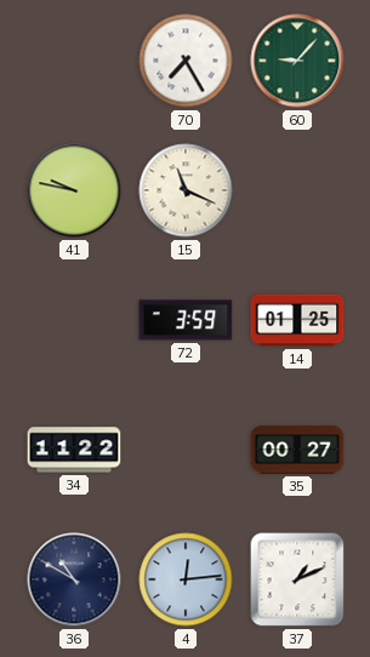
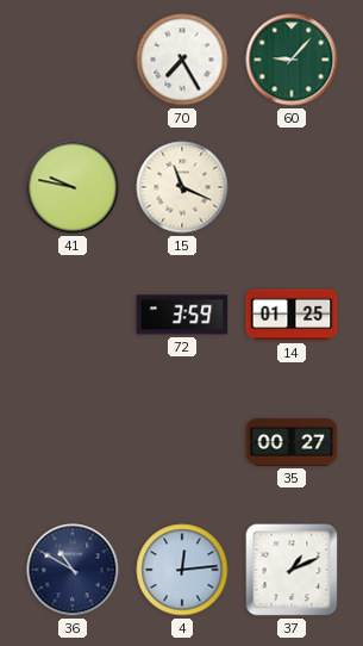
34: 11:22 -> none (74, 450)
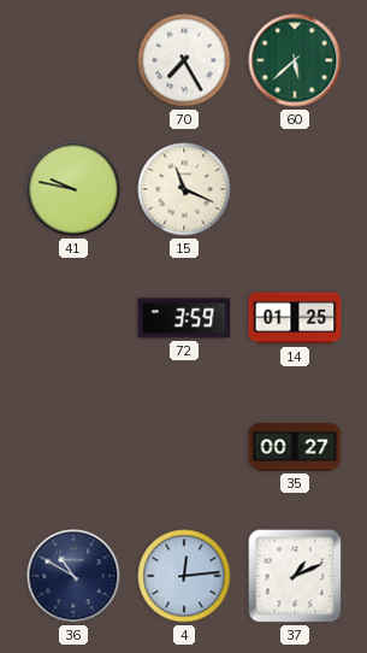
60: 9:07 -> 5:38 (295, 60)
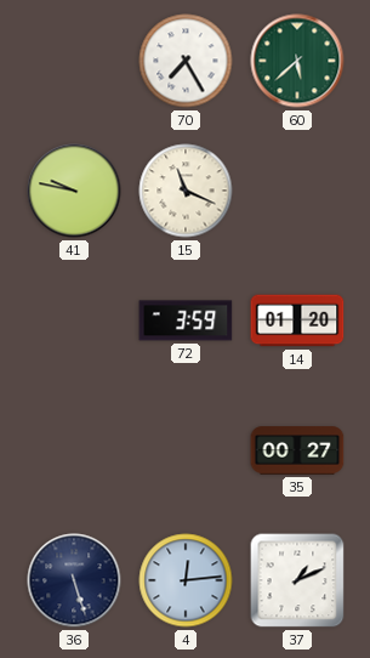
14: 01:25 -> 01:20 (297, 321)
36: 10:50 -> 5:27 (74, 580)
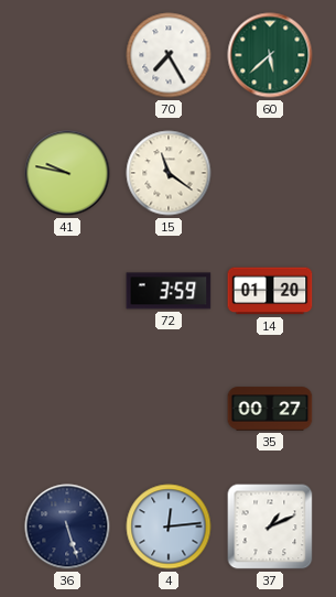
15: 11:19 -> 11:21 (169, 173)
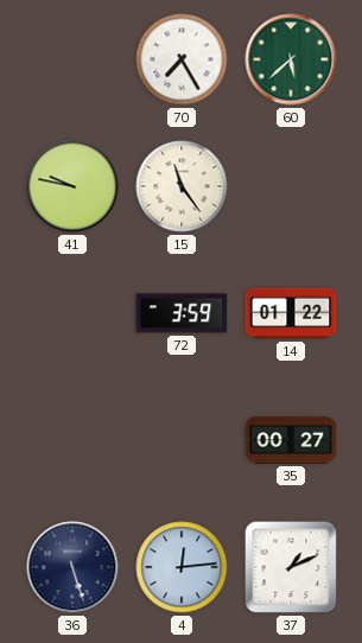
15: 11:21 -> 11:24 (182, 186)
14: 01:20 -> 01:22 (291, 313)
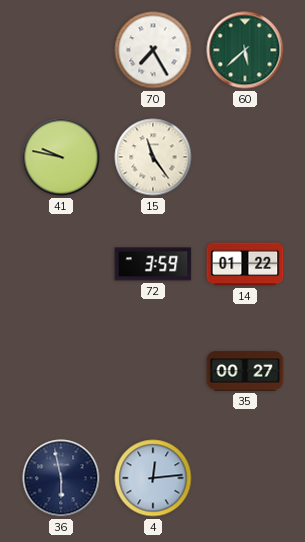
36: 5:27 -> 5:58 (61, 478)
37: 1:11 -> none (291, 567)
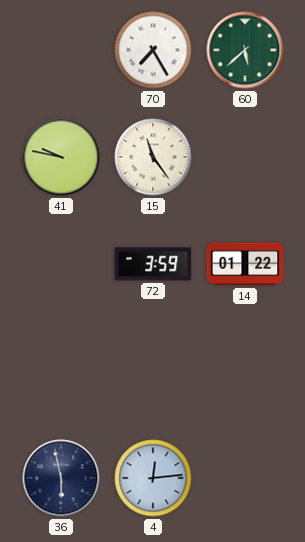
35: 00:27 -> none (245, 371)
